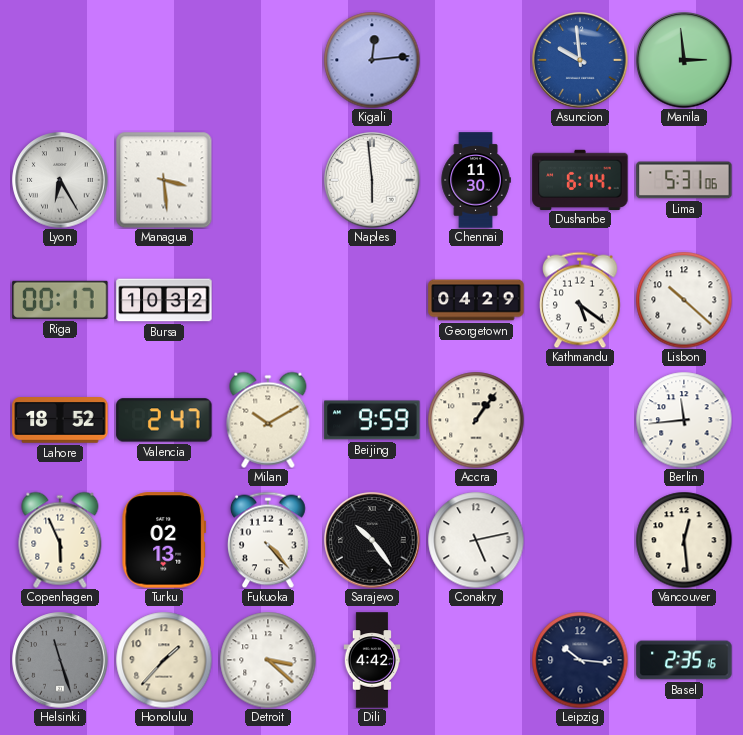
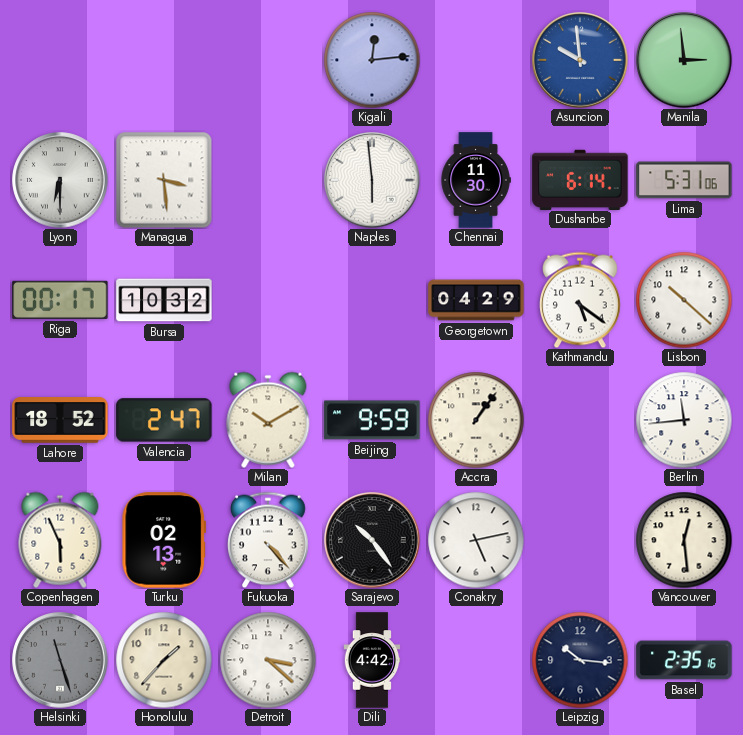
Lyon: 6:25 -> 6:30 (60, 180)
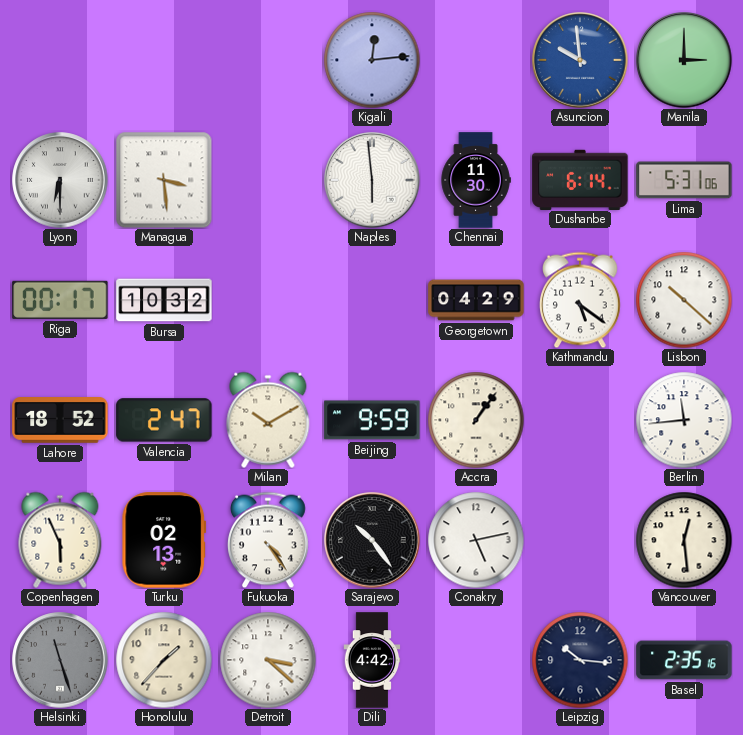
Manila: 2:59 -> 3:00 (684, 60)
Fukuoka: 4:23 -> 4:24 (269, 540)
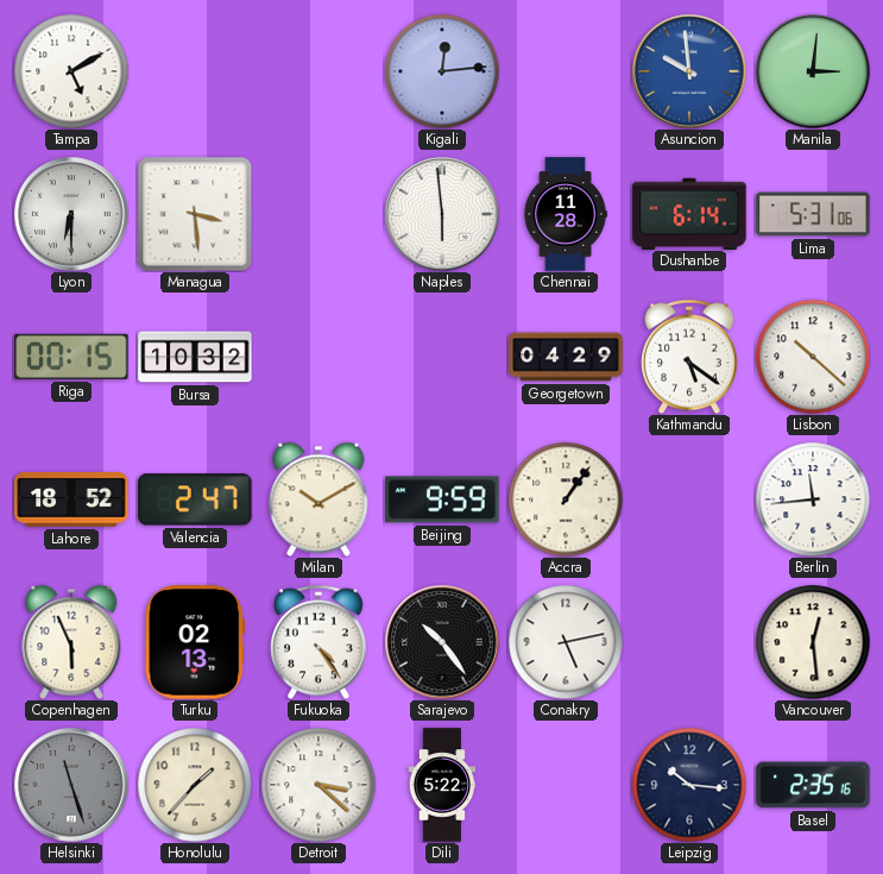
Tampa: none -> 5:10 (71, 71)
Manila: 3:00 -> 3:01 (813, 71)
Chennai: 11:30 -> 11:28 (566, 214)
Riga: 00:17 -> 00:15 (71, 357)
Dili: 4:42 -> 5:22 (442, 785)
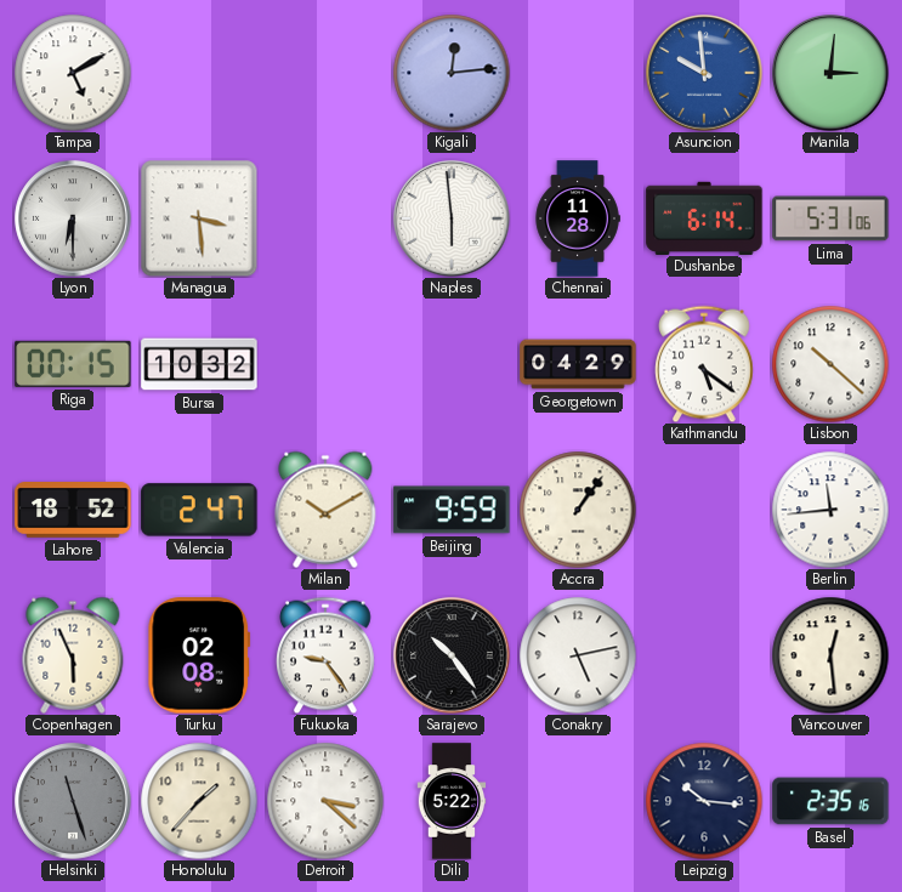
Turku: 02:13 -> 02:08 (199, 655)
Fukuoka: 4:24 -> 9:24 (327, 655)
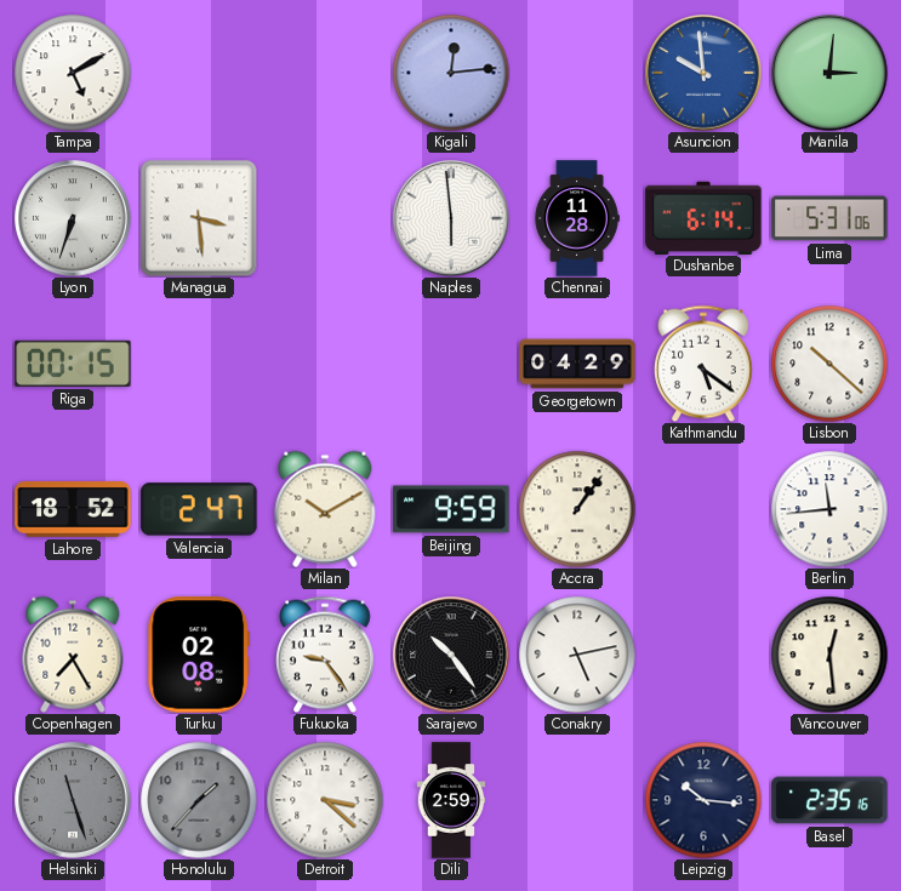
Lyon: 6:30 -> 6:33 (73, 218)
Bursa: 10:32 -> none (199, 364)
Copenhagen: 5:56 -> 7:25 (73, 655)
Honolulu dial: cream -> grey (199, 800)
Dili: 5:22 -> 2:59 (451, 800)
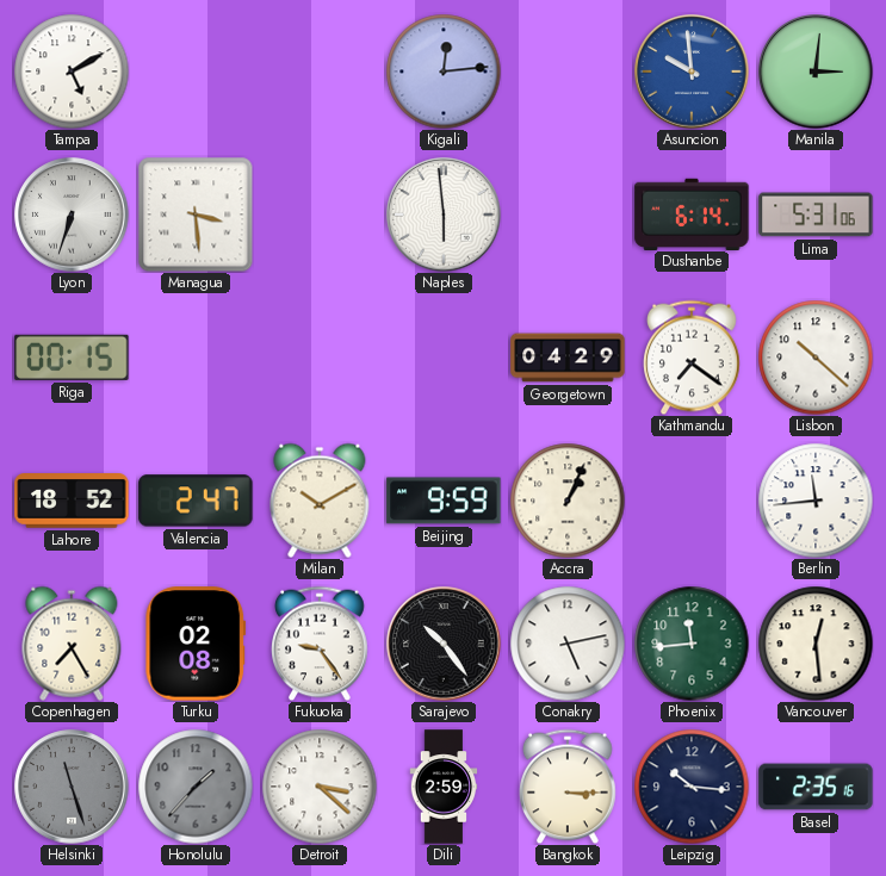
Chennai: 11:28 -> none (577, 218)
Kathmandu: 5:21 -> 7:21 (693, 358)
Accra: 1:06 -> 1:04 (568, 501)
Phoenix: none -> 11:44 (692, 644)
Bangkok: none -> 3:15 (569, 787)
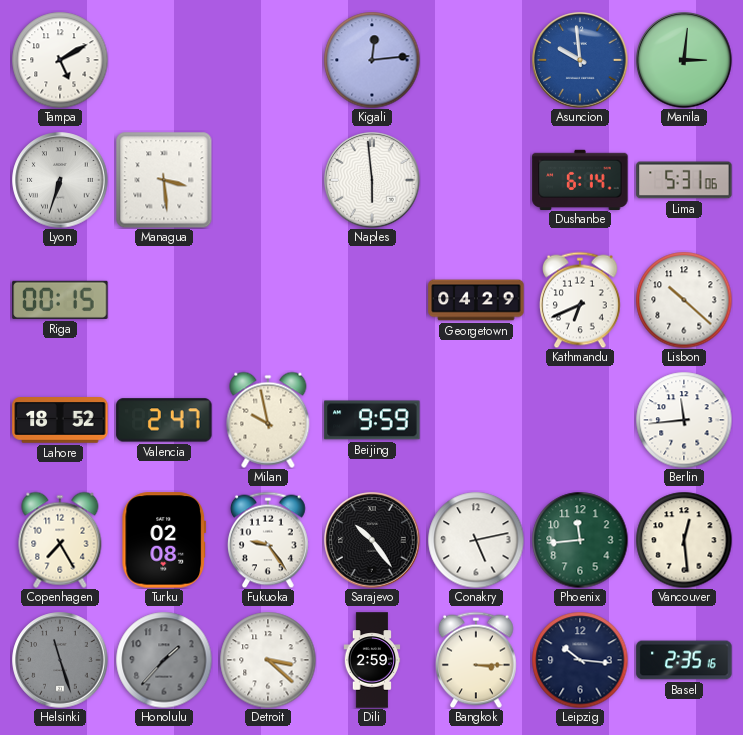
Kathmandu: 7:21 -> 6:41 (581, 300)
Milan: 10:10 -> 9:58 (268, 420)
Accra: 1:04 -> none (568, 501)
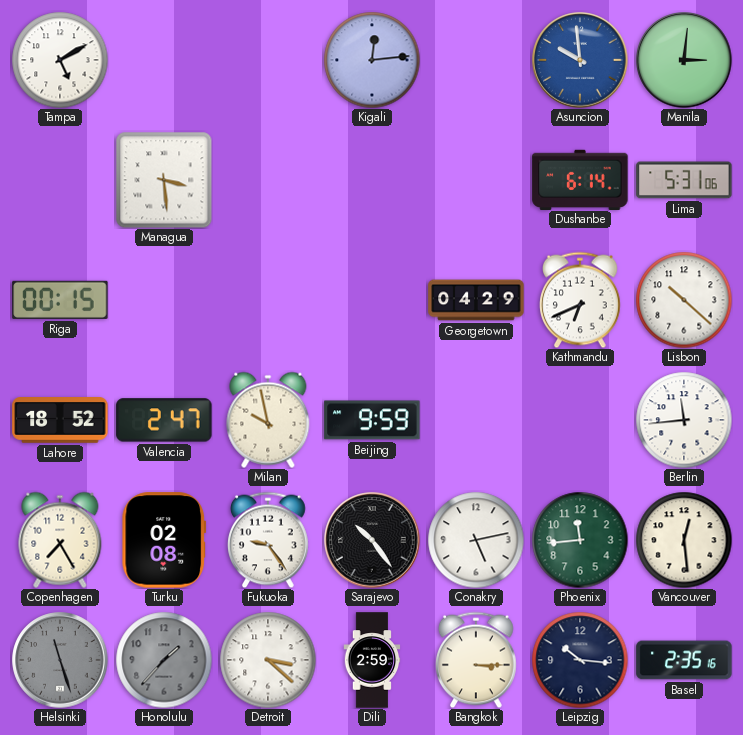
Lyon: 6:33 -> none (60, 180)
Naples: 5:59 -> none (372, 180)
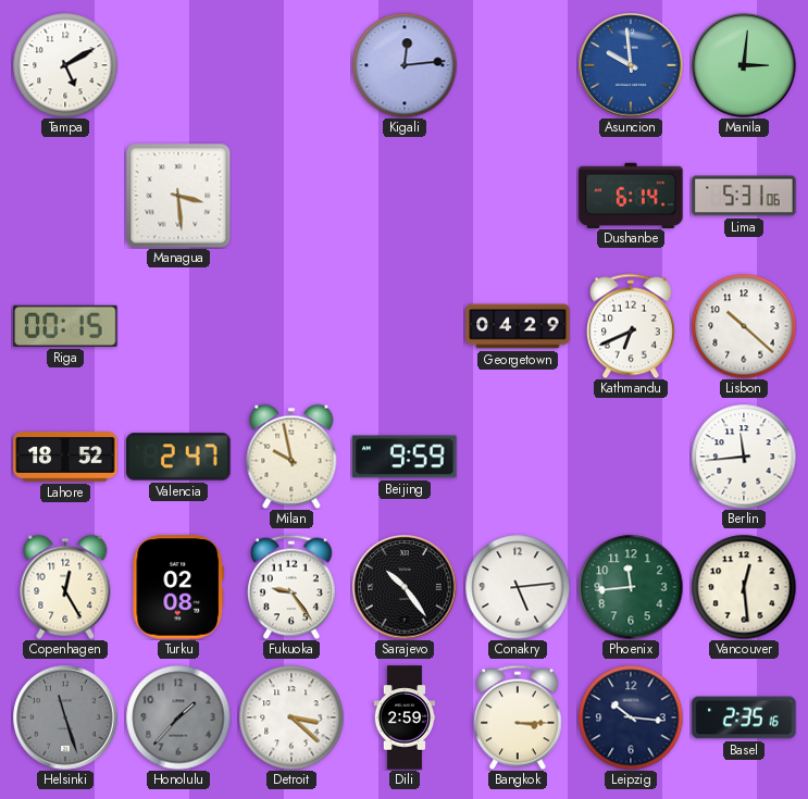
Copenhagen: 7:25 -> 12:25 (65, 587)
Conakry: 5:13 -> 5:14 (518, 587)
